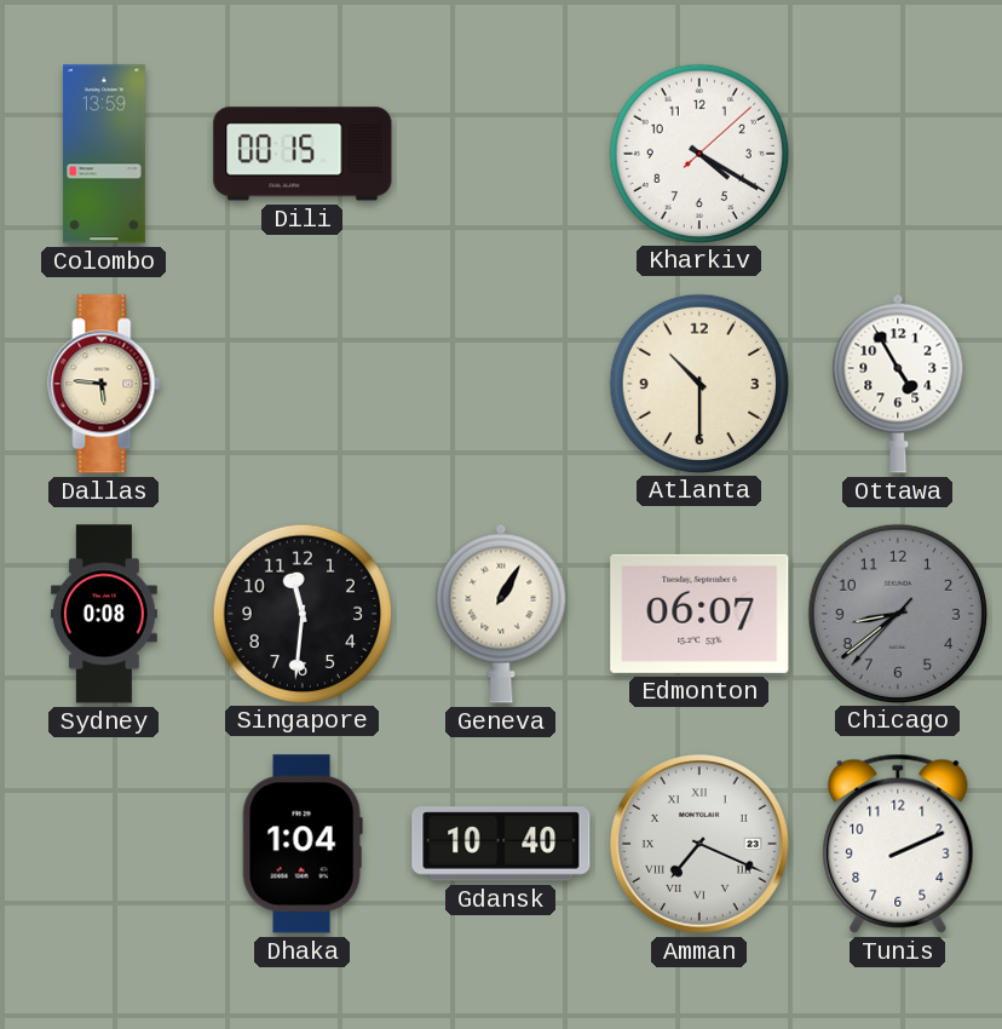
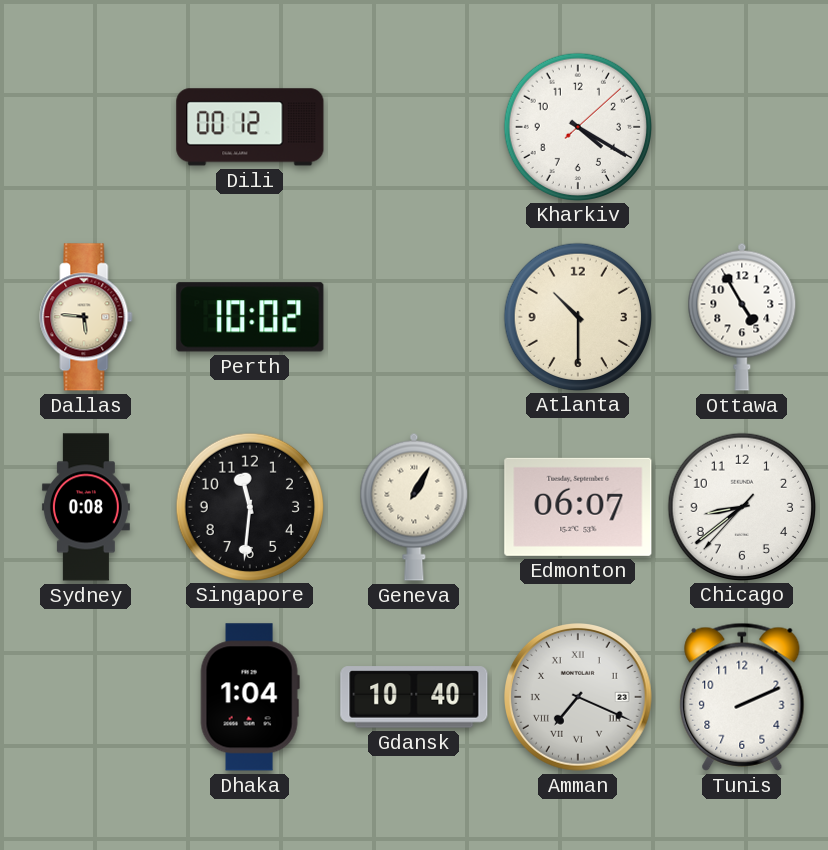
Colombo: 13:59 -> none (104, 154)
Dili: 00:15 -> 00:12 (250, 127)
Perth: none -> 10:02 (250, 317)
Chicago dial: grey -> white (741, 506)
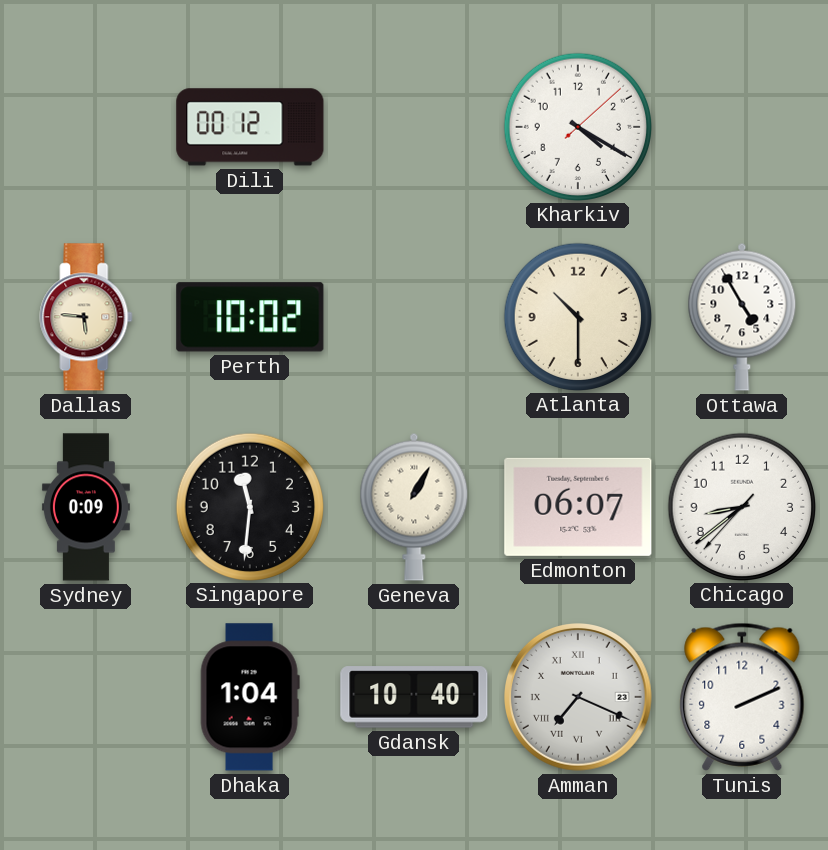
Sydney: 0:08 -> 0:09 (86, 507)
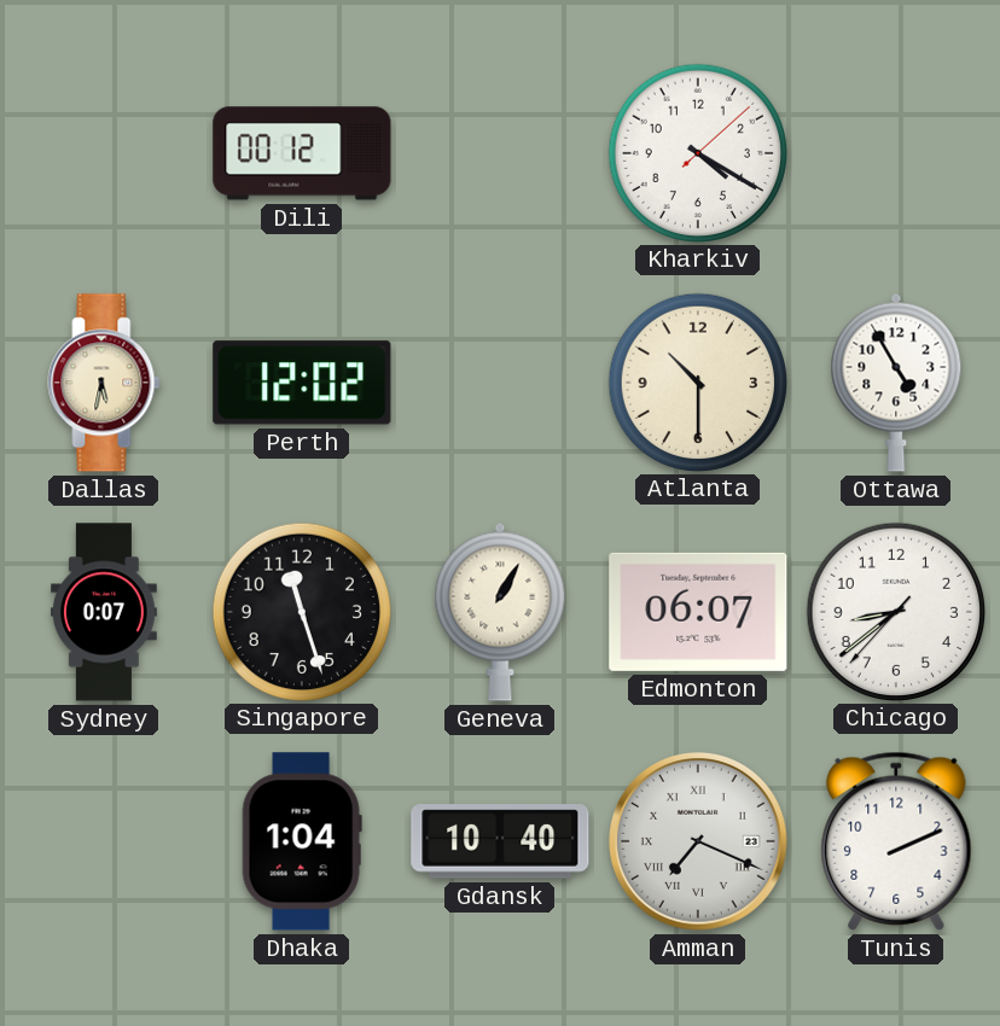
Dallas: 5:46 -> 5:32 (104, 383)
Perth: 10:02 -> 12:02 (302, 383)
Sydney: 0:09 -> 0:07 (104, 612)
Singapore: 11:31 -> 11:27 (301, 611)
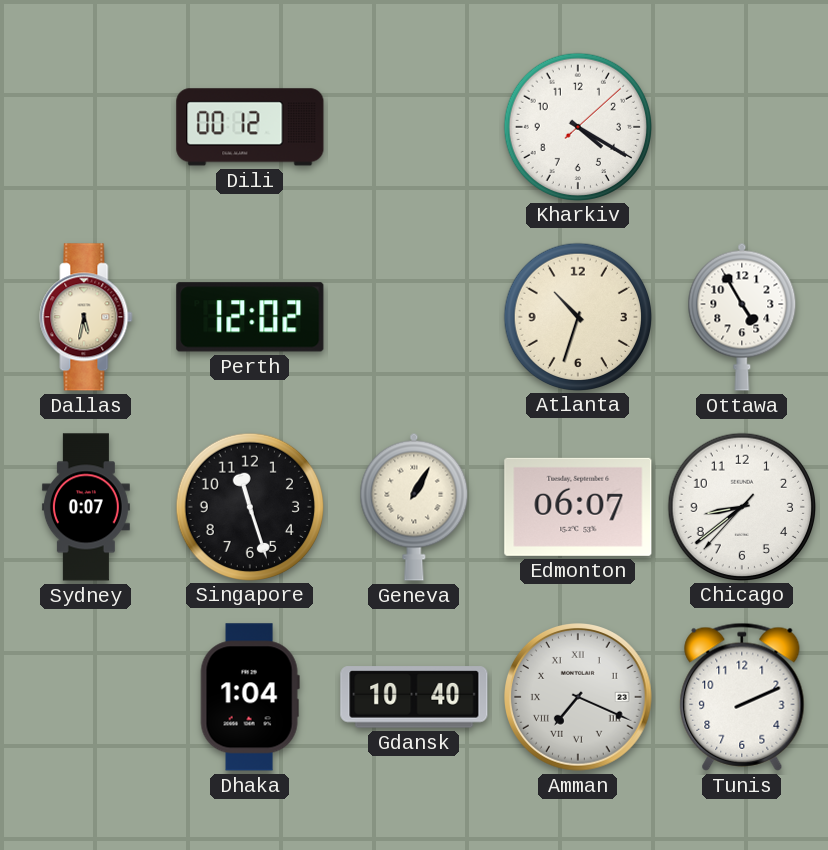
Atlanta: 10:30 -> 10:33 (577, 316)
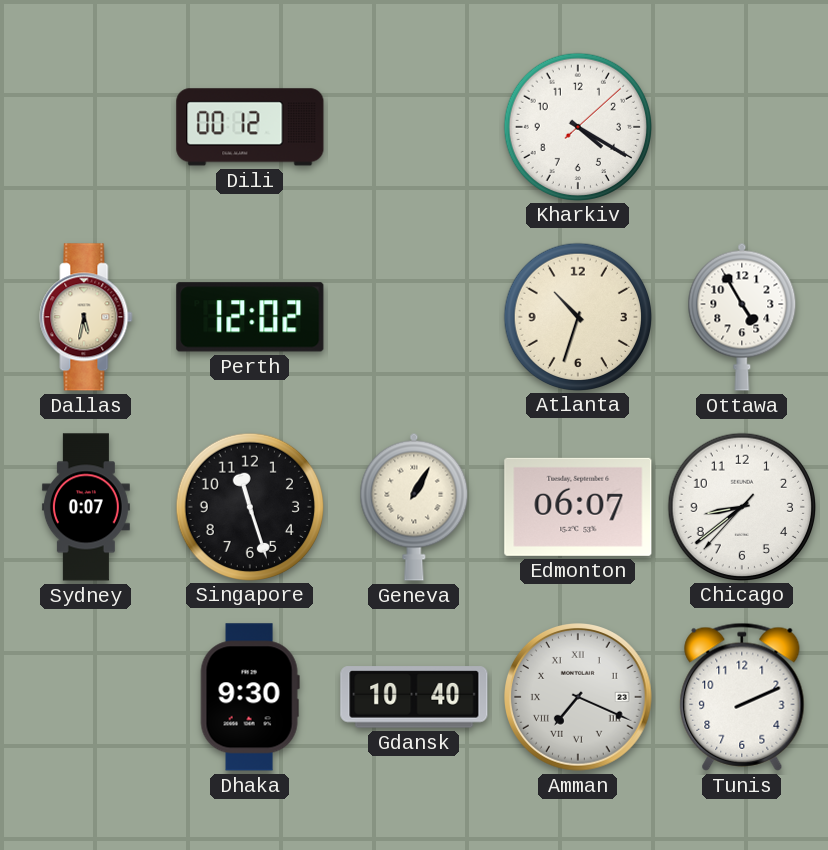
Dhaka: 1:04 -> 9:30 (250, 697)
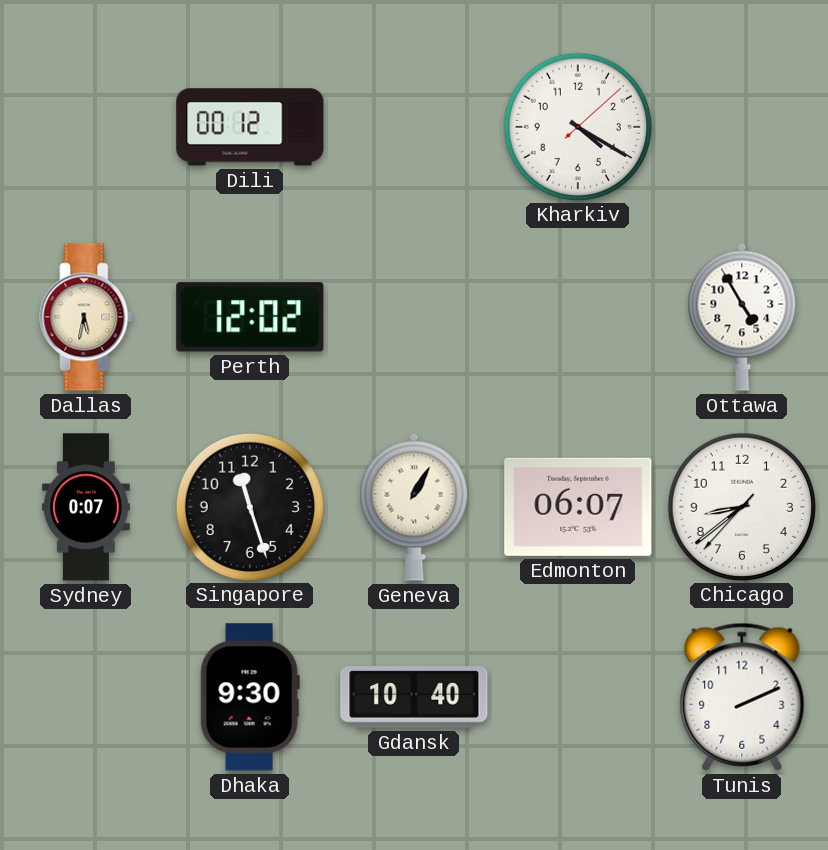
Atlanta: 10:33 -> none (577, 316)
Amman: 7:19 -> none (579, 698)
